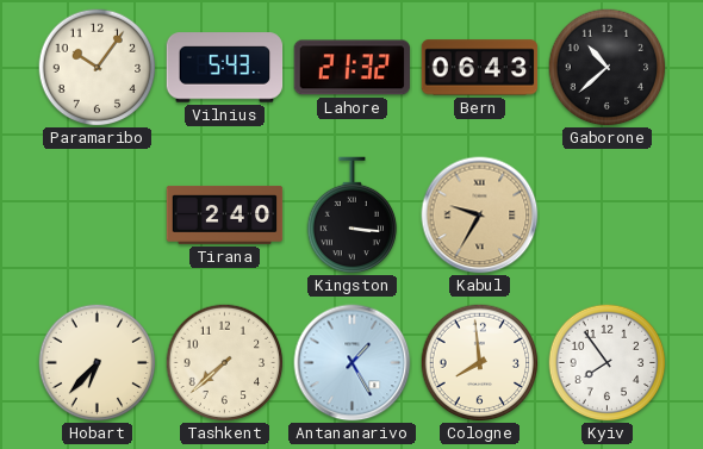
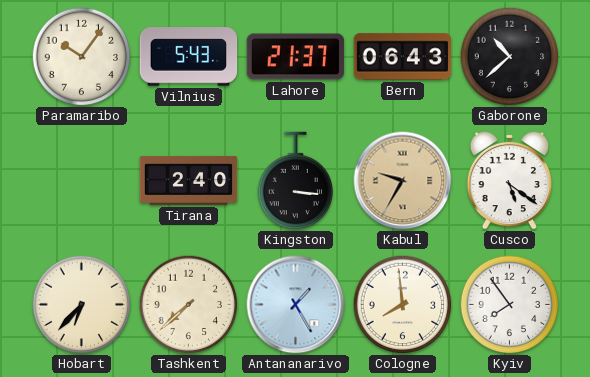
Lahore: 21:32 -> 21:37 (296, 57)
Cusco: none -> 5:21 (509, 180)
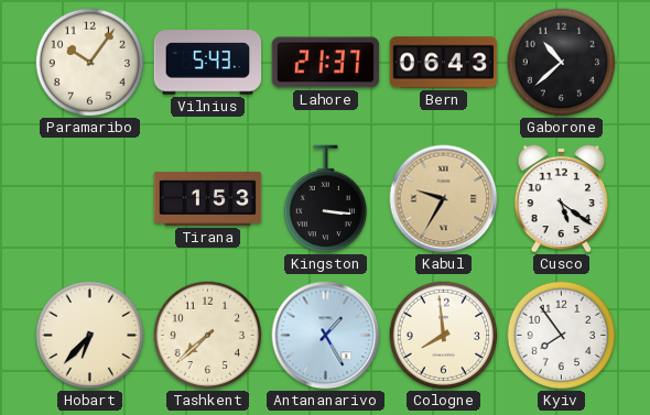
Tirana: 2:40 -> 1:53 (208, 199)
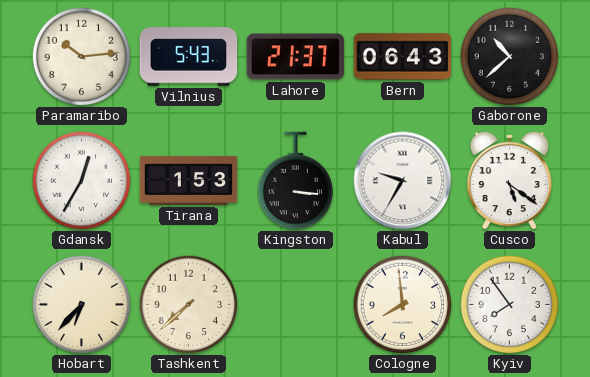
Paramaribo: 10:06 -> 10:14 (82, 57)
Gdansk: none -> 12:35 (82, 181)
Kabul dial: champagne -> white (403, 181)
Antananarivo: 1:25 -> none (326, 336)
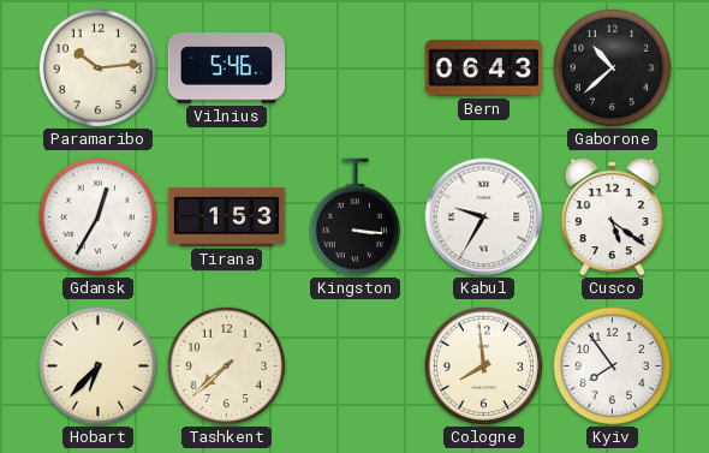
Vilnius: 5:43 -> 5:46 (227, 68)
Lahore: 21:37 -> none (296, 57)
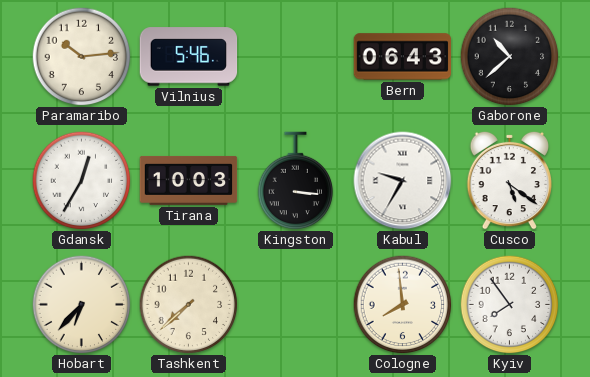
Tirana: 1:53 -> 10:03 (189, 181)
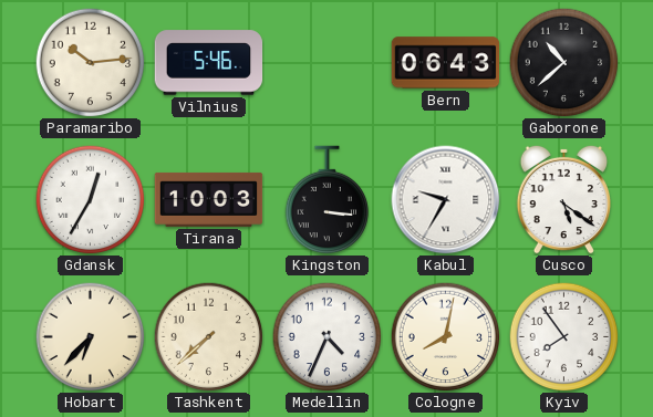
Medellin: none -> 4:34 (328, 337)
Cologne: 7:59 -> 8:02 (446, 337)
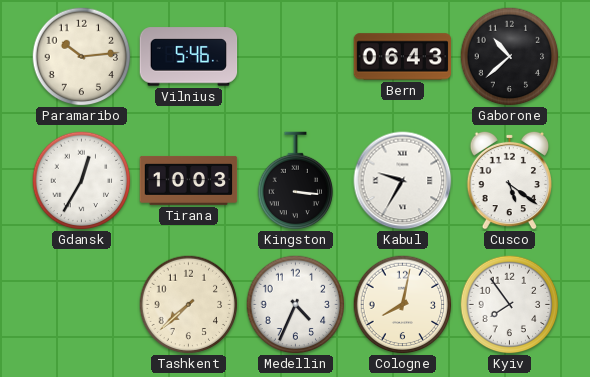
Hobart: 6:37 -> none (91, 337)
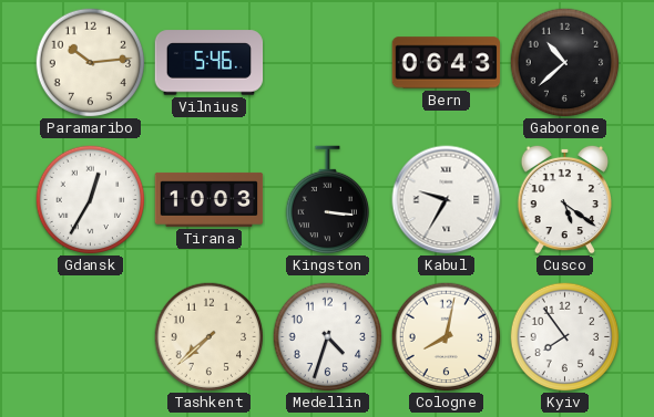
Medellin: 4:34 -> 4:33 (328, 337)
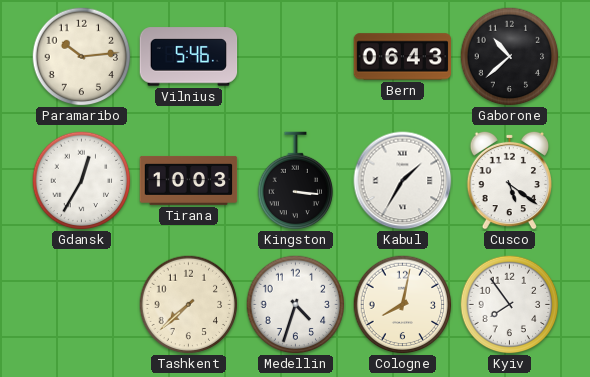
Kabul: 9:35 -> 1:35 (403, 181)
